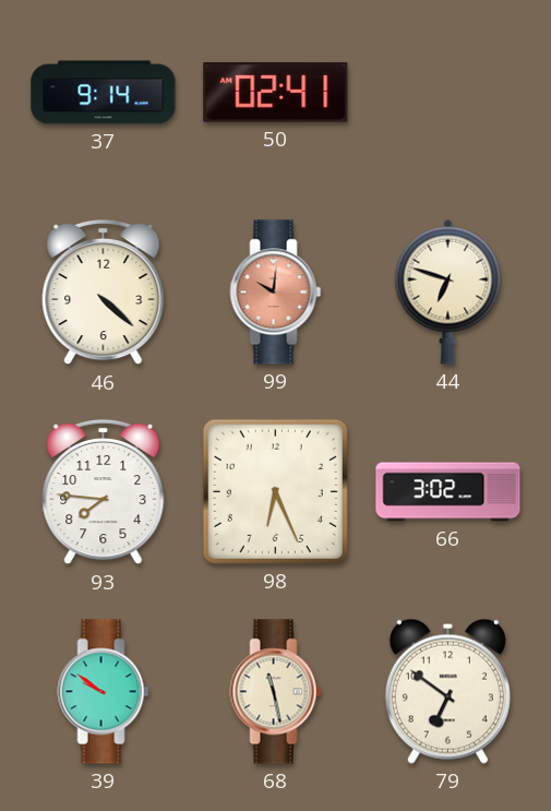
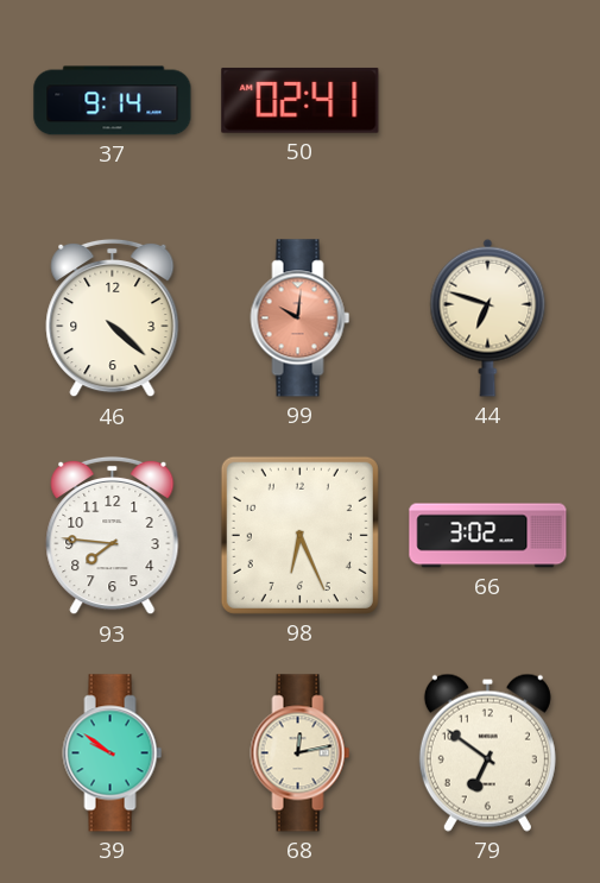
68: 11:28 -> 12:13 (301, 753)
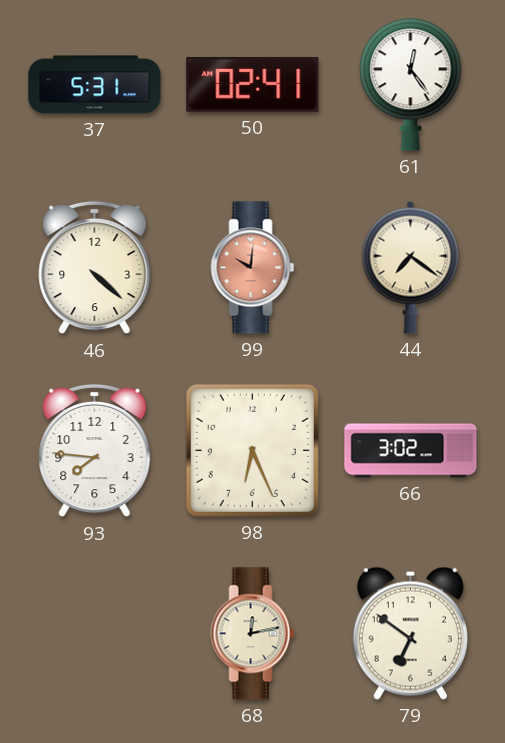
37: 9:14 -> 5:31 (95, 85)
61: none -> 12:24 (411, 85)
44: 6:48 -> 7:21 (411, 267)
39: 9:51 -> none (113, 753)
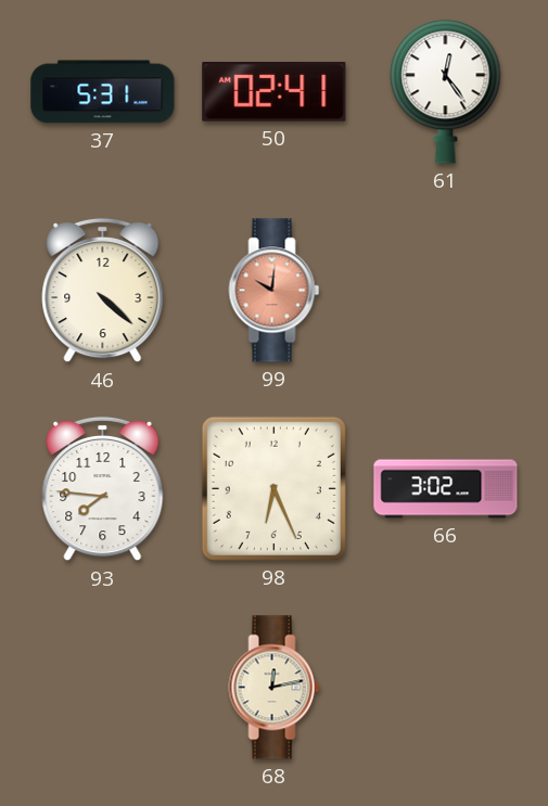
44: 7:21 -> none (411, 267)
79: 6:51 -> none (410, 633)
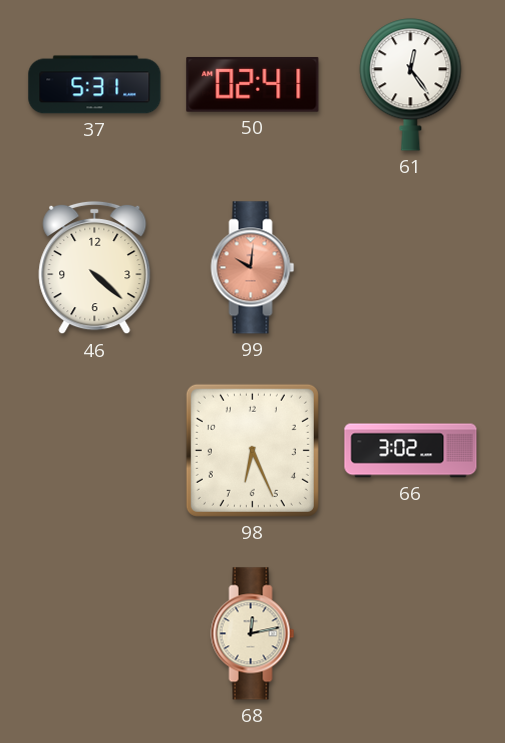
93: 7:46 -> none (103, 489)
